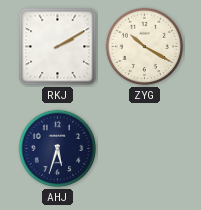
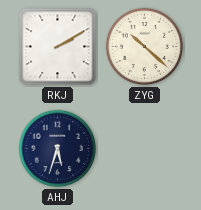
ZYG: 10:20 -> 10:22 (145, 47)
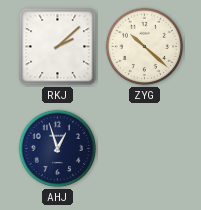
RKJ: 2:10 -> 2:08 (58, 47)
AHJ: 5:33 -> 12:57 (58, 149)
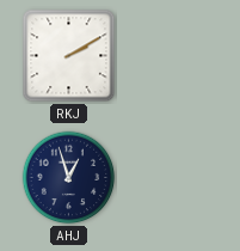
RKJ: 2:08 -> 2:10 (69, 56)
ZYG: 10:22 -> none (145, 47)
